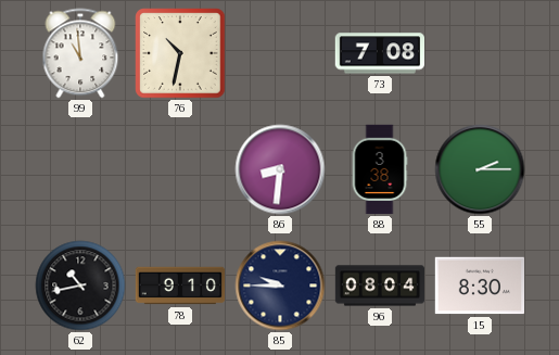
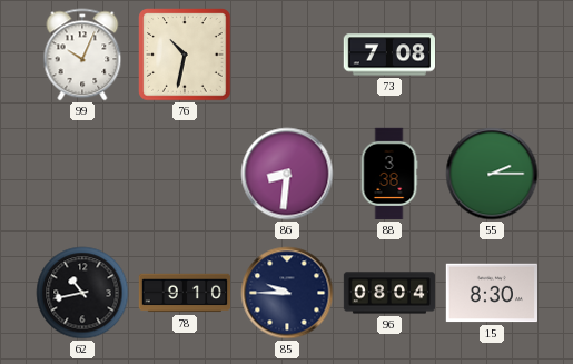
99: 10:59 -> 10:04 (82, 55)
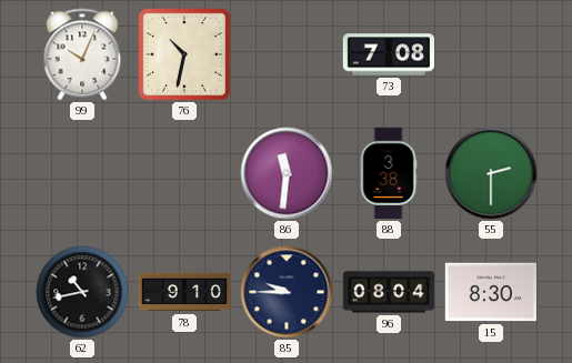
86: 8:31 -> 11:31 (287, 173)
55: 2:15 -> 2:30 (491, 173)
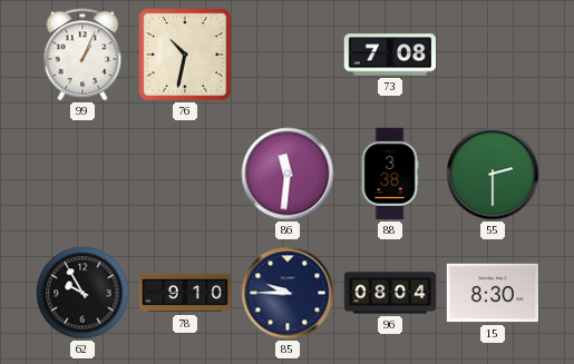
99: 10:04 -> 1:04 (82, 55)
62: 10:43 -> 9:55 (82, 293)
